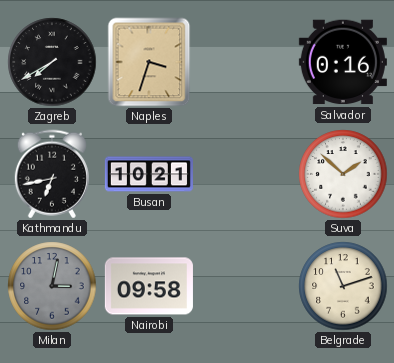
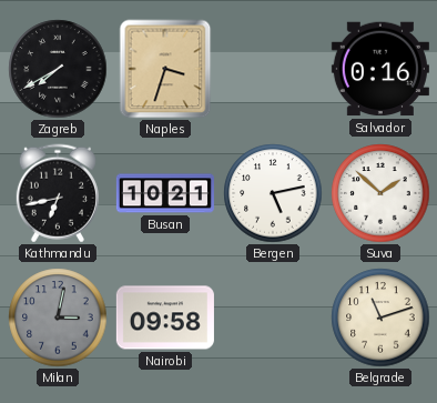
Bergen: none -> 5:13 (273, 193)
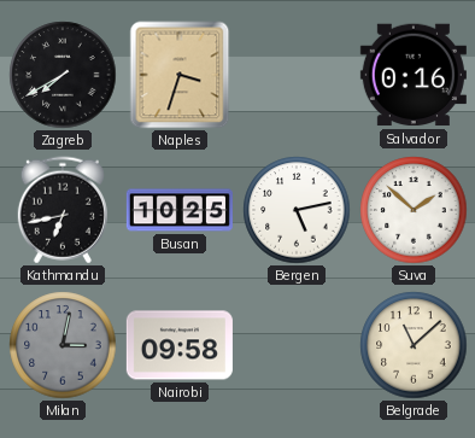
Busan: 10:21 -> 10:25 (180, 210)
Belgrade: 11:12 -> 11:08 (414, 345)
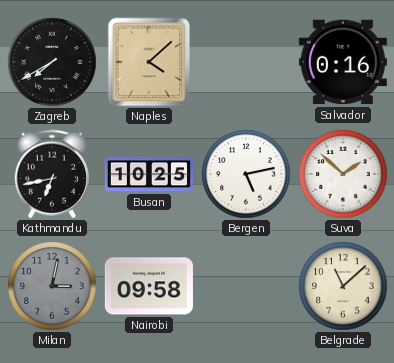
Naples: 3:33 -> 4:08 (149, 62)
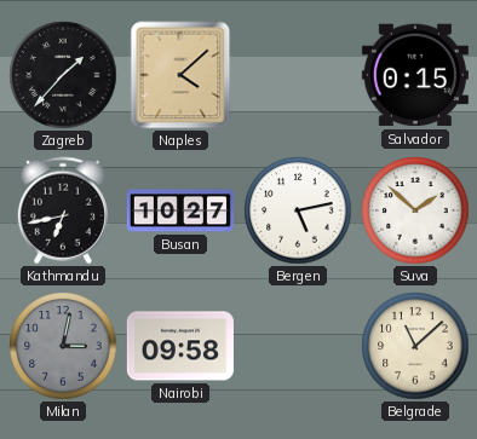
Zagreb: 7:40 -> 1:37 (63, 75)
Salvador: 0:16 -> 0:15 (415, 75)
Busan: 10:25 -> 10:27 (180, 210)
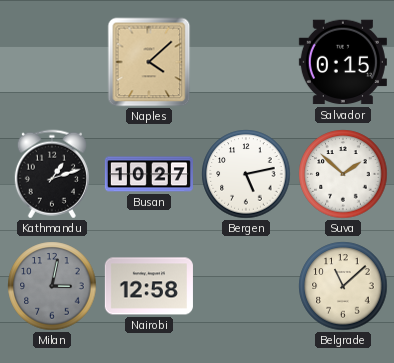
Zagreb: 1:37 -> none (63, 75)
Kathmandu: 6:43 -> 1:12 (52, 174)
Nairobi: 09:58 -> 12:58 (149, 286)
